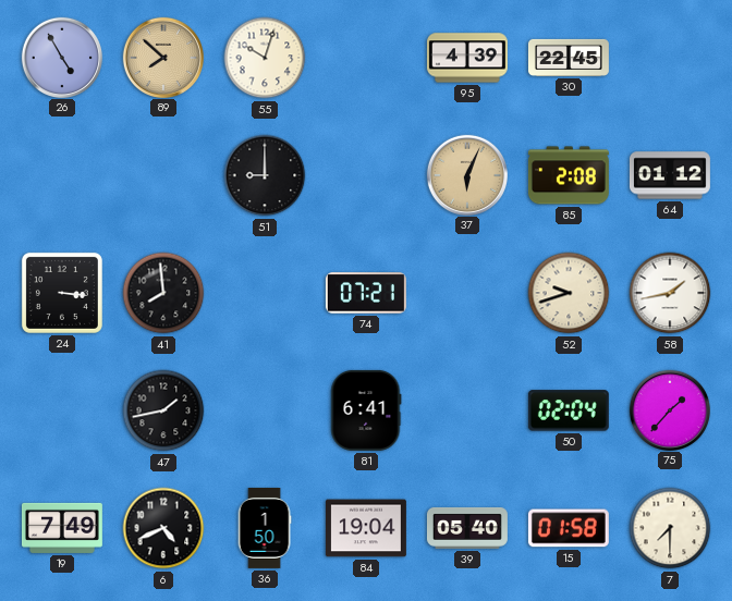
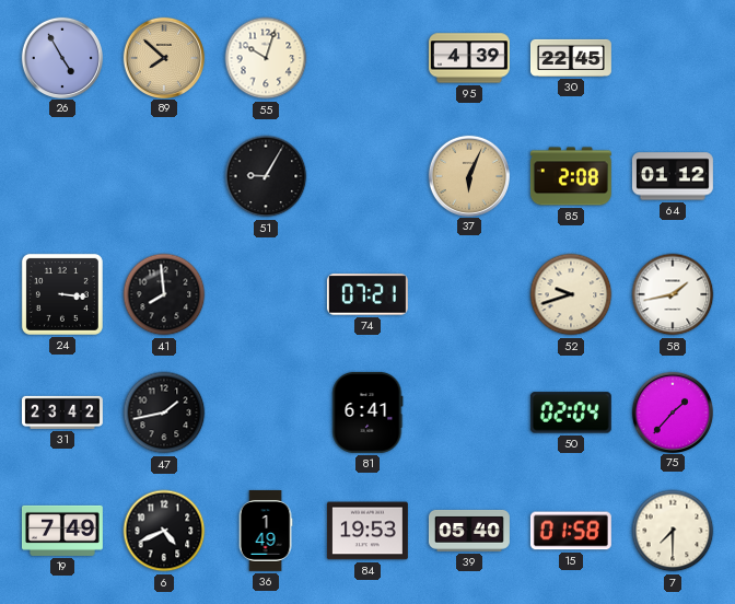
51: 9:00 -> 9:05 (266, 176)
31: none -> 23:42 (62, 413)
36: 1:50 -> 1:49 (266, 531)
84: 19:04 -> 19:53 (367, 531)
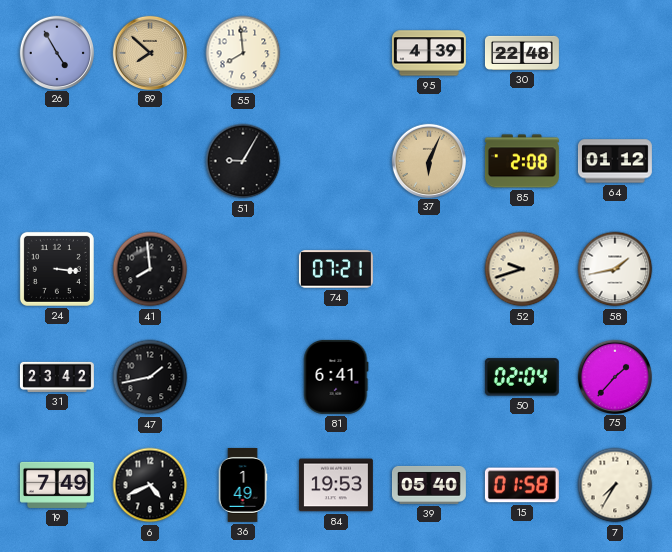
55: 10:03 -> 7:59 (243, 53)
30: 22:45 -> 22:48 (522, 53)
7: 7:30 -> 7:35 (615, 485)
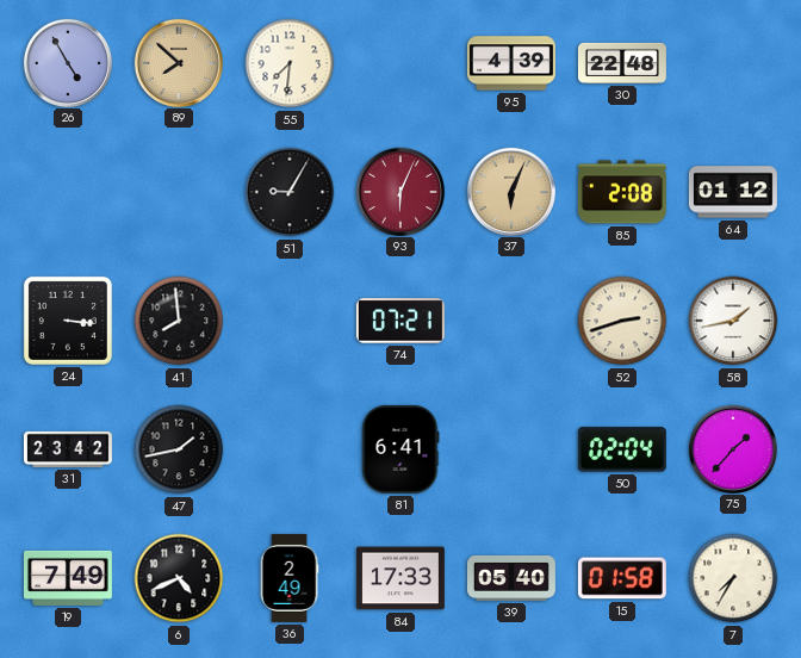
55: 7:59 -> 7:31 (290, 63)
93: none -> 6:04 (399, 191)
52: 9:42 -> 2:42 (622, 321)
36: 1:49 -> 2:49 (290, 578)
84: 19:53 -> 17:33 (401, 578)
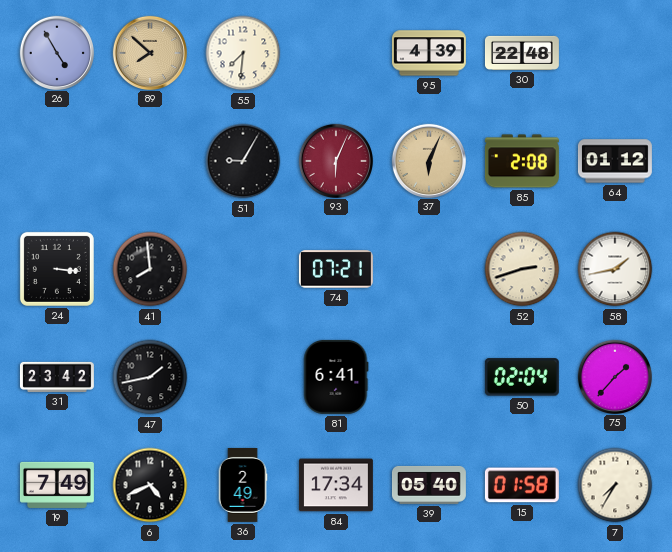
84: 17:33 -> 17:34 (336, 485)
